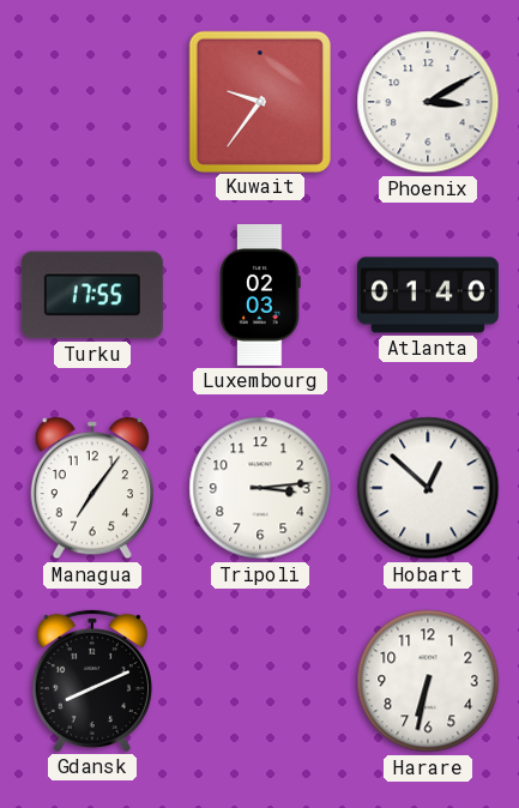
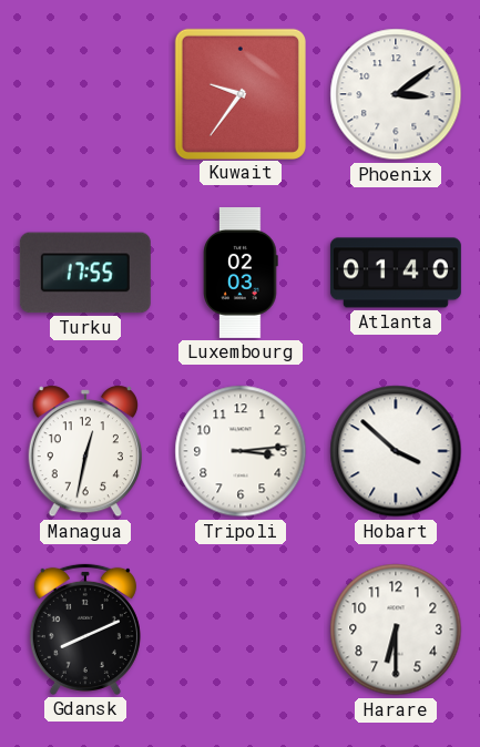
Phoenix: 3:10 -> 3:09 (396, 94)
Managua: 7:06 -> 12:32 (85, 451)
Hobart: 12:52 -> 3:52 (396, 451)
Harare: 6:32 -> 6:30 (396, 630)
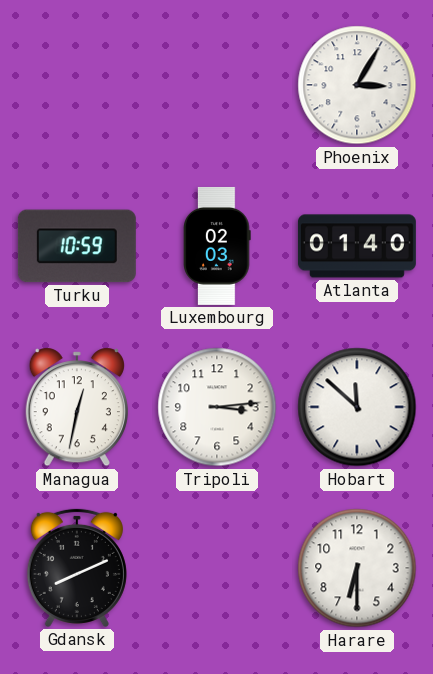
Kuwait: 9:36 -> none (239, 93)
Phoenix: 3:09 -> 3:05 (357, 85)
Turku: 17:55 -> 10:59 (77, 246)
Hobart: 3:52 -> 11:52 (357, 407)
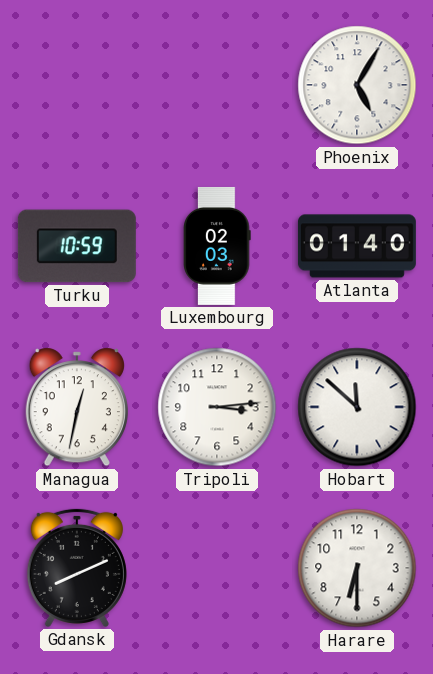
Phoenix: 3:05 -> 5:05 (357, 85)
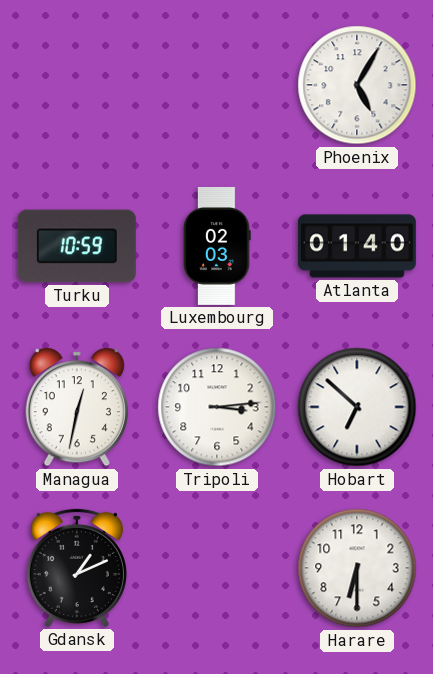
Hobart: 11:52 -> 6:52 (357, 407)
Gdansk: 8:11 -> 1:11 (77, 568)
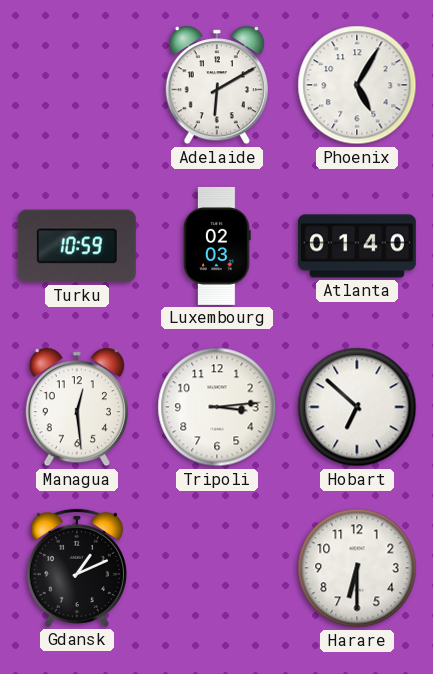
Adelaide: none -> 6:10 (217, 85)
Managua: 12:32 -> 12:29 (77, 407)
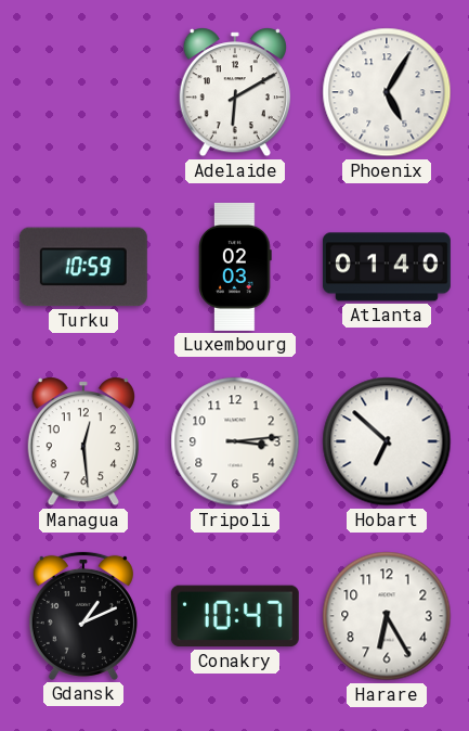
Conakry: none -> 10:47 (235, 616)
Harare: 6:30 -> 6:25 (387, 616)
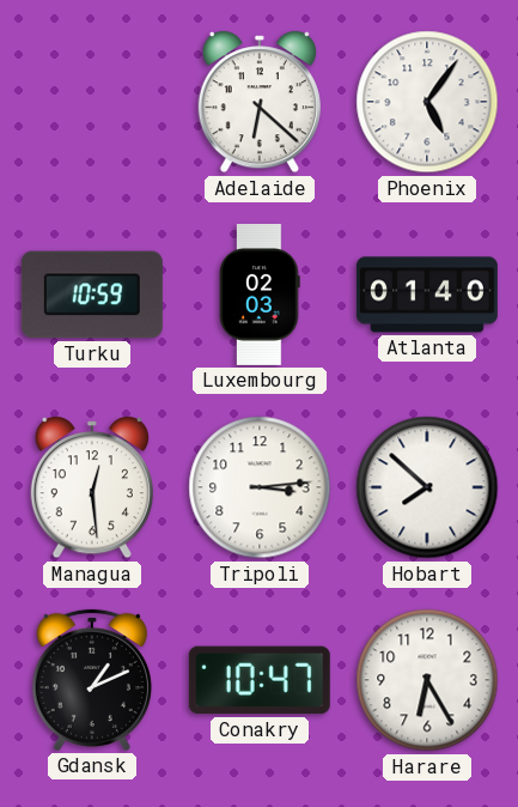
Adelaide: 6:10 -> 6:22 (260, 102)
Phoenix: 5:05 -> 5:06 (427, 102)
Hobart: 6:52 -> 7:52 (427, 487)
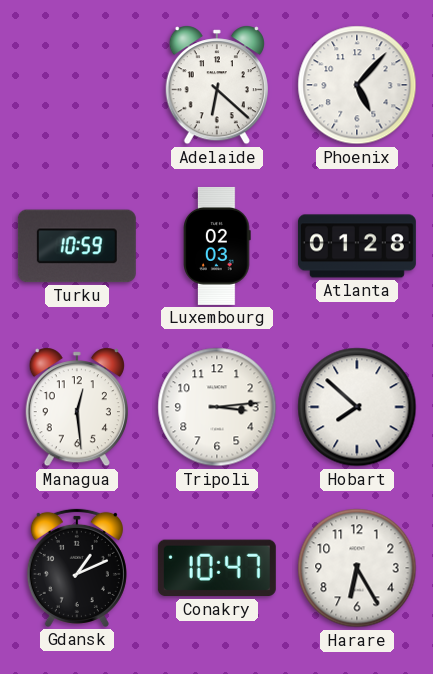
Phoenix: 5:06 -> 5:07 (357, 85)
Atlanta: 01:40 -> 01:28 (357, 246)
